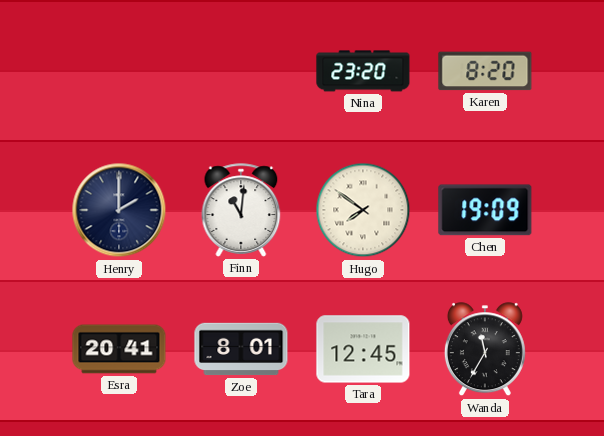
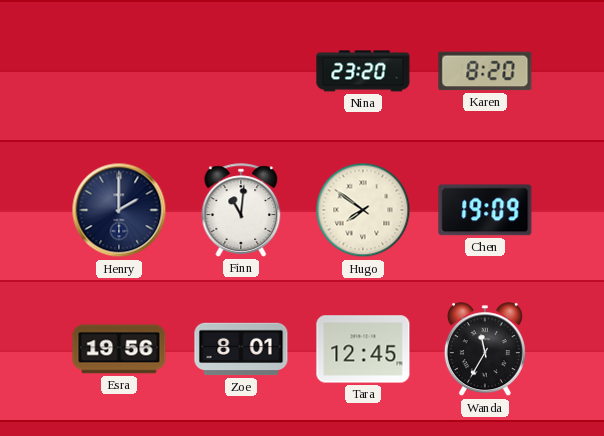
Esra: 20:41 -> 19:56 (119, 349)
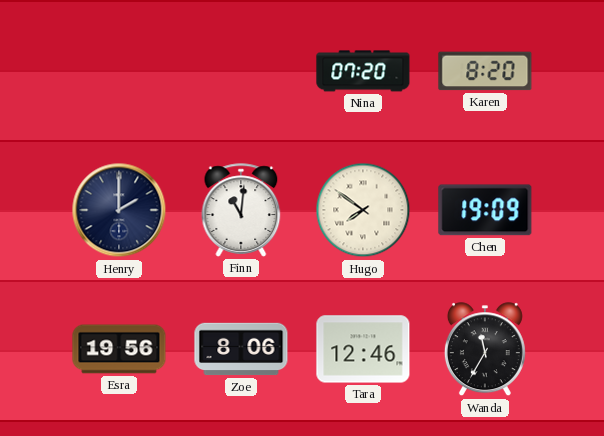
Nina: 23:20 -> 07:20 (363, 71)
Zoe: 8:01 -> 8:06 (241, 349)
Tara: 12:45 -> 12:46 (363, 349)
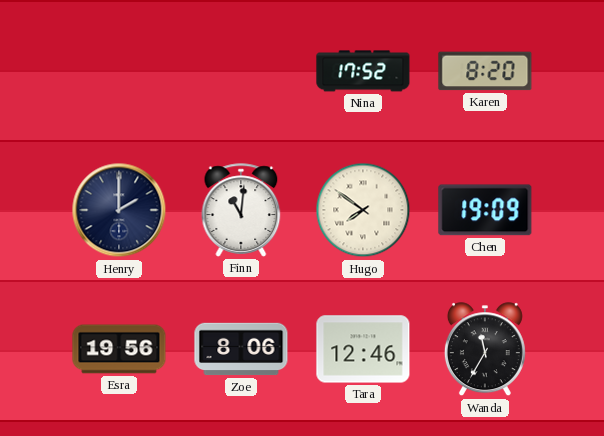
Nina: 07:20 -> 17:52 (363, 71)
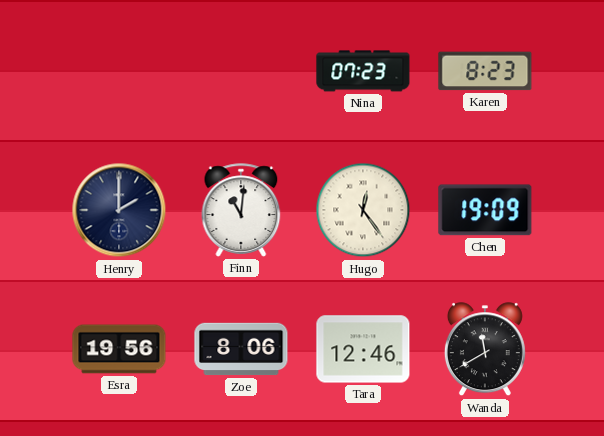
Nina: 17:52 -> 07:23 (363, 71)
Karen: 8:20 -> 8:23 (485, 71)
Hugo: 7:51 -> 12:24 (363, 210)
Wanda: 11:35 -> 11:40 (485, 350)
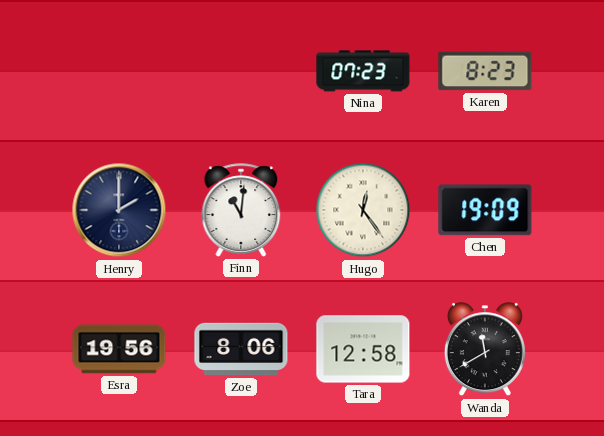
Tara: 12:46 -> 12:58 (363, 349)
